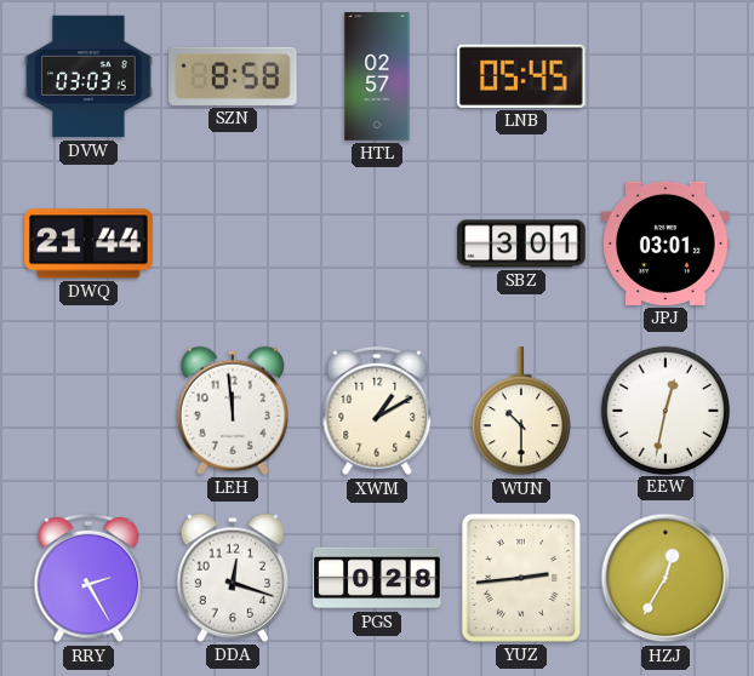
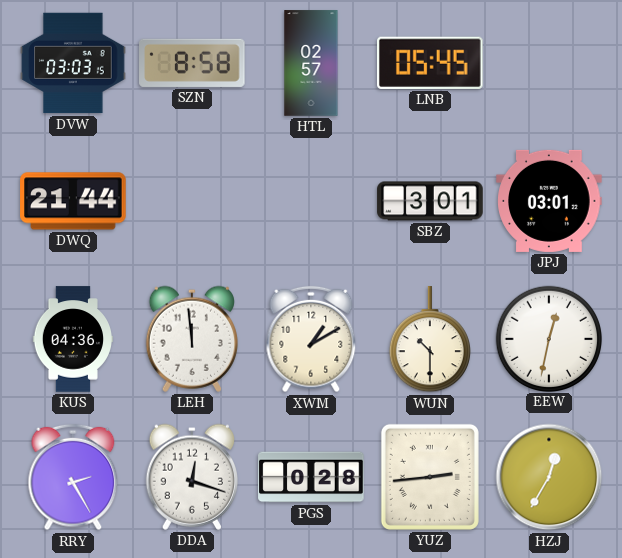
KUS: none -> 04:36 (73, 339)
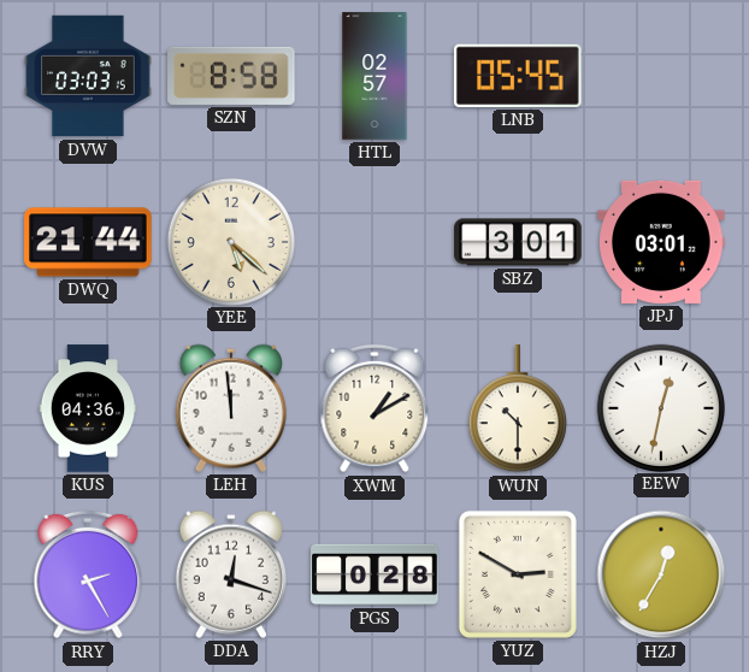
YEE: none -> 5:22 (230, 241)
YUZ: 2:44 -> 2:50 (518, 574)
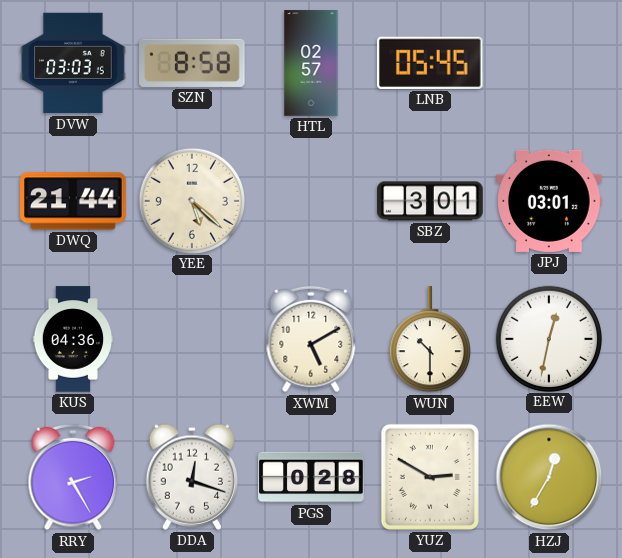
LEH: 11:59 -> none (230, 408)
XWM: 1:10 -> 5:10 (311, 339)
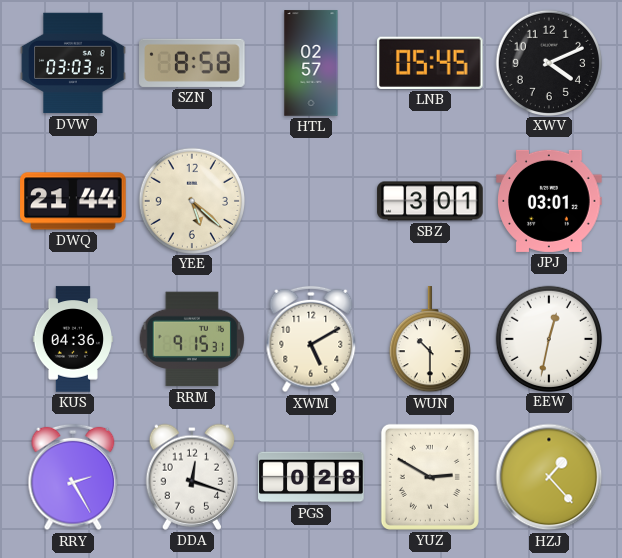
XWV: none -> 4:11 (548, 62)
RRM: none -> 9:15 (192, 339)
HZJ: 12:35 -> 1:23 (549, 477)
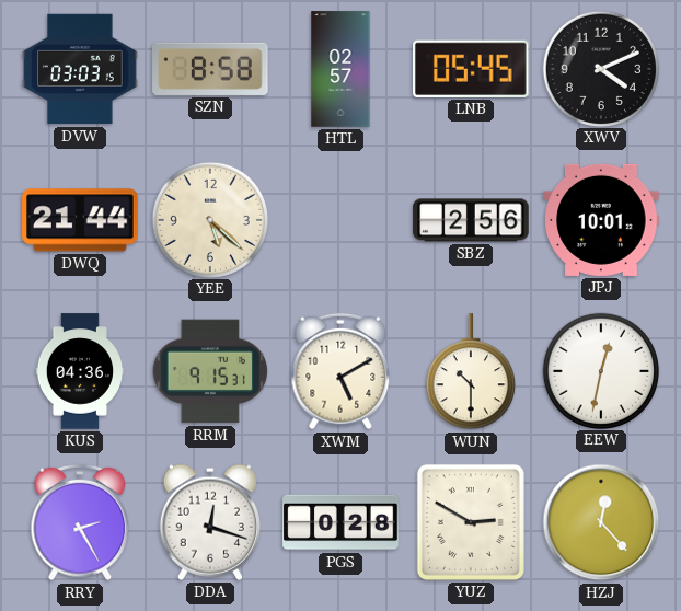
SBZ: 3:01 -> 2:56 (471, 220)
JPJ: 03:01 -> 10:01 (601, 220)
HZJ: 1:23 -> 12:23 (601, 522)
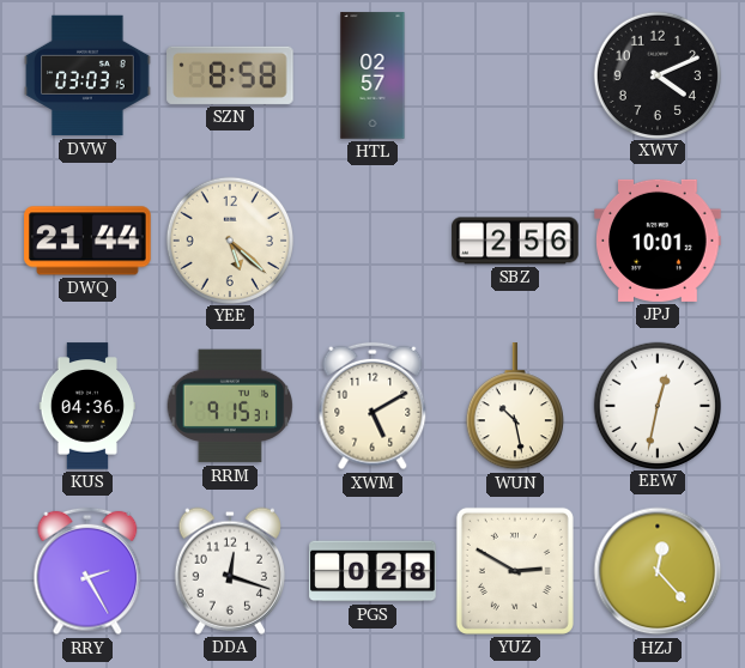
LNB: 05:45 -> none (472, 69)
WUN: 10:30 -> 10:28 (515, 407)
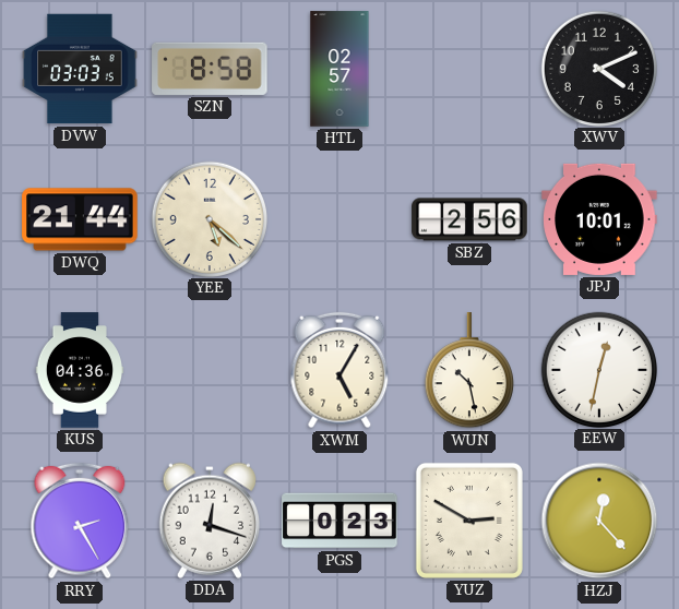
RRM: 9:15 -> none (230, 406)
XWM: 5:10 -> 5:05 (339, 370)
PGS: 0:28 -> 0:23 (339, 521)
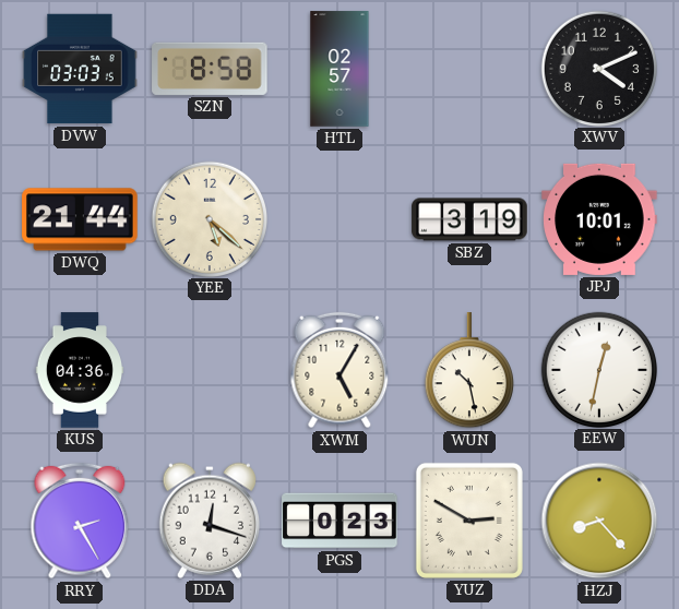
SBZ: 2:56 -> 3:19 (469, 219)
HZJ: 12:23 -> 8:23 (599, 521)
